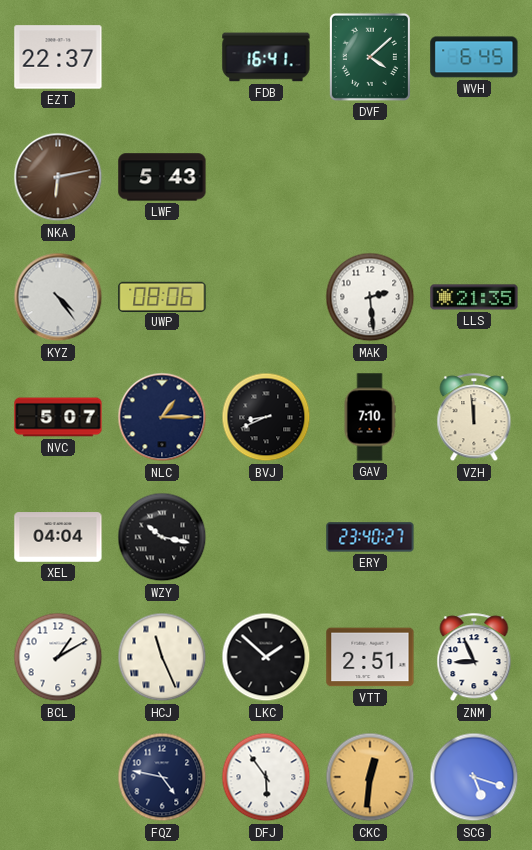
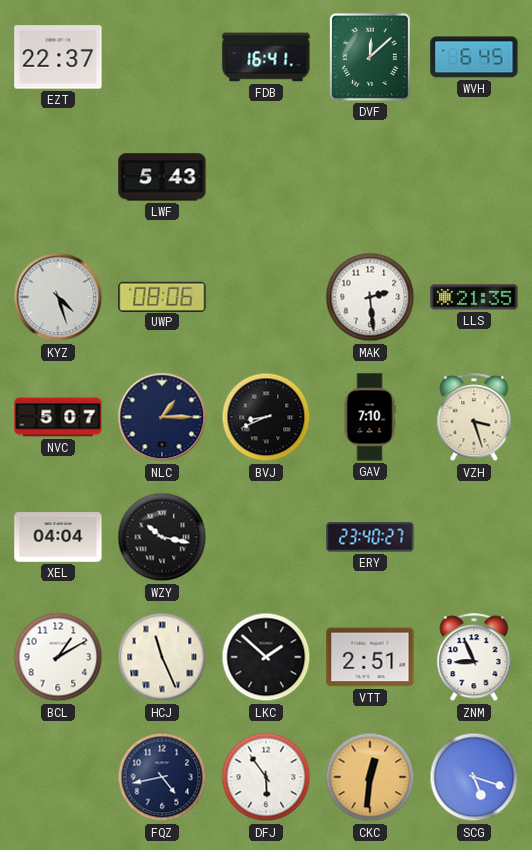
DVF: 4:08 -> 12:08 (370, 57)
NKA: 6:13 -> none (58, 177)
KYZ: 4:24 -> 4:27 (58, 297)
VZH: 11:59 -> 3:27 (474, 418)
FQZ: 4:47 -> 4:43 (162, 777)
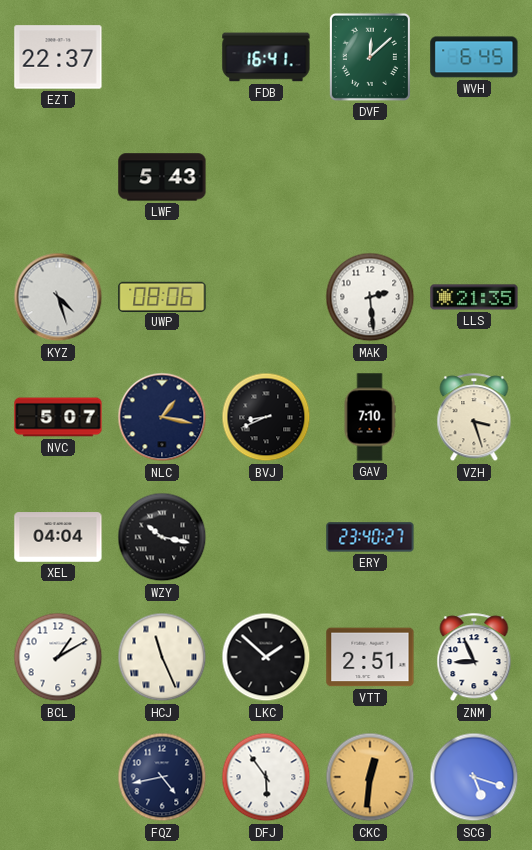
NLC: 1:15 -> 1:17 (162, 417)
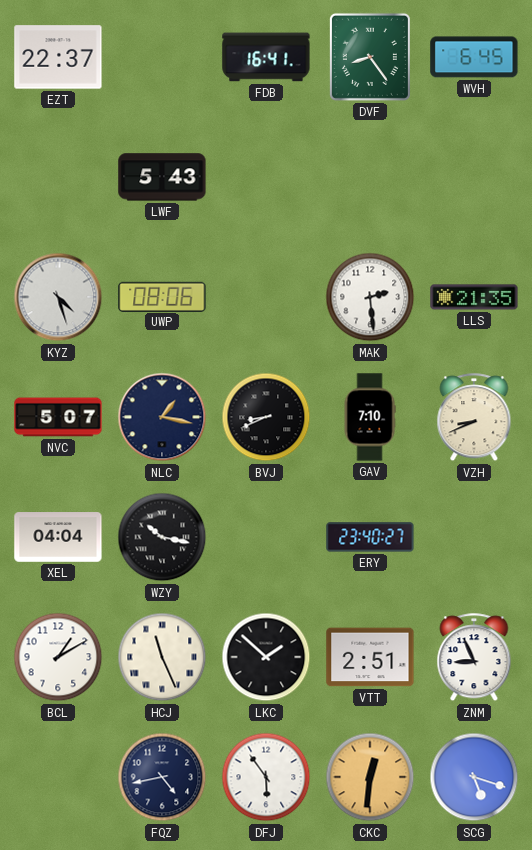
DVF: 12:08 -> 8:24 (370, 57)
VZH: 3:27 -> 8:41 (474, 418)
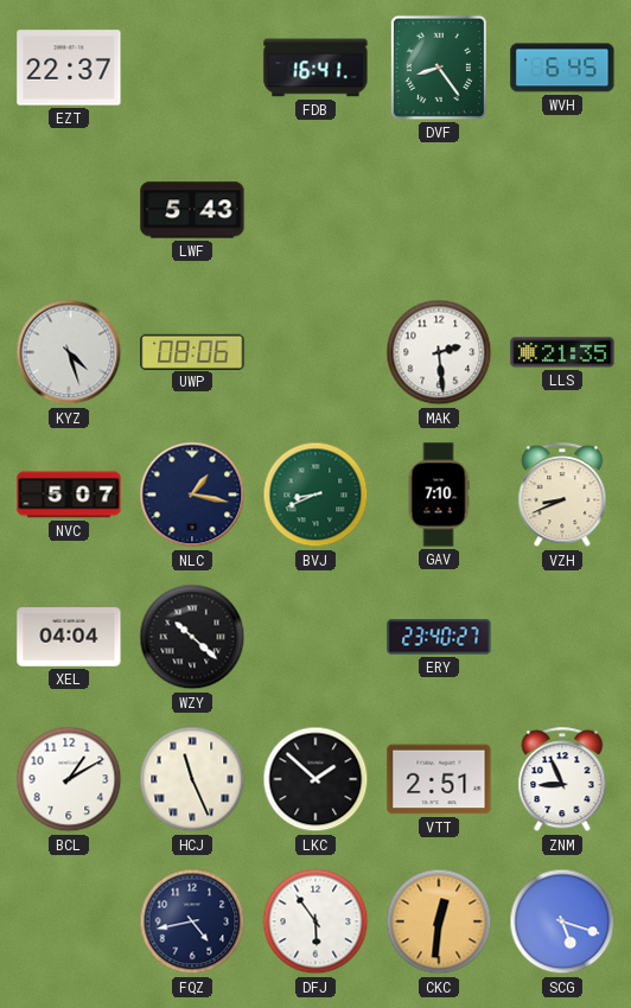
BVJ dial: black -> green (315, 495)
WZY: 10:17 -> 10:22 (192, 637)
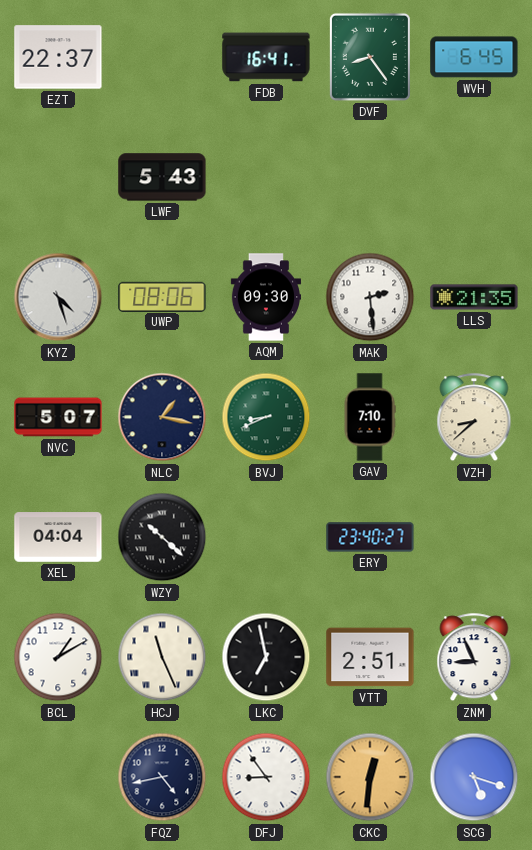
AQM: none -> 09:30 (265, 297)
VZH: 8:41 -> 8:38 (474, 418)
LKC: 1:52 -> 6:58 (266, 657)
DFJ: 5:54 -> 8:54 (266, 777)
